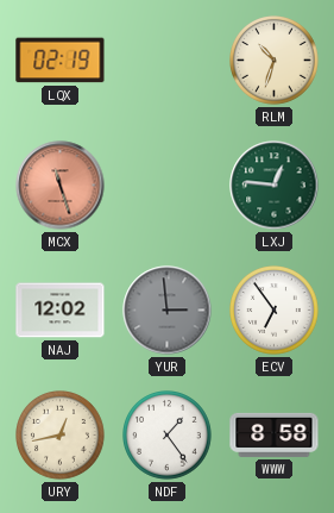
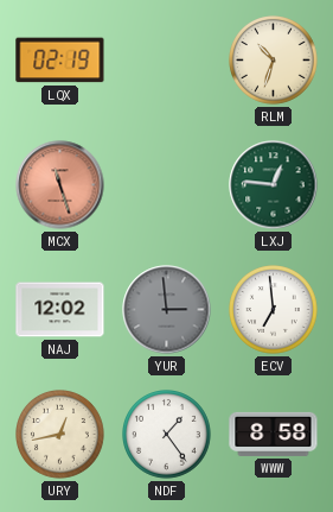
ECV: 6:54 -> 6:59 (274, 310)
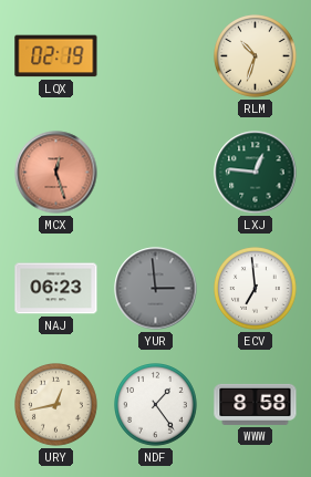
MCX: 11:27 -> 12:27 (56, 173)
NAJ: 12:02 -> 06:23 (56, 289)
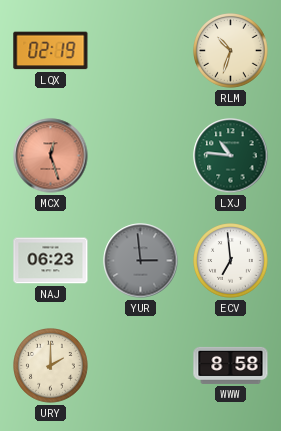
LXJ: 12:46 -> 10:46 (231, 156)
URY: 12:43 -> 2:00 (51, 366)
NDF: 1:24 -> none (156, 405)
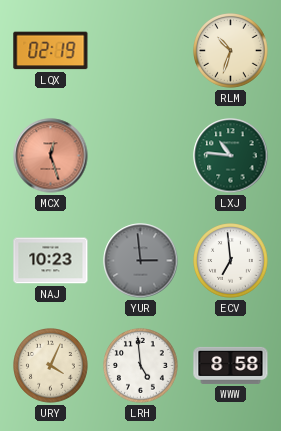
NAJ: 06:23 -> 10:23 (51, 261)
URY: 2:00 -> 4:04 (51, 366)
LRH: none -> 4:59 (141, 366)
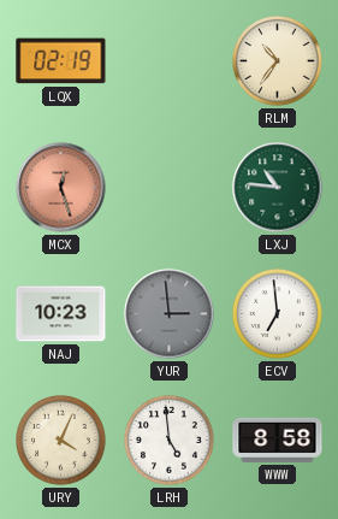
RLM: 10:33 -> 10:36 (278, 61)
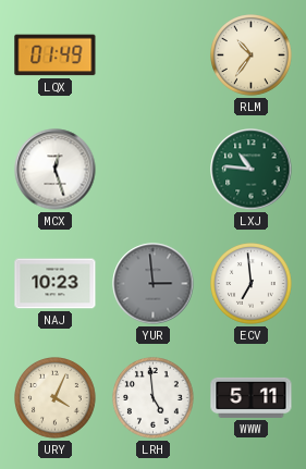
LQX: 02:19 -> 01:49 (56, 55)
MCX dial: salmon -> white (56, 170)
WWW: 8:58 -> 5:11 (252, 397)
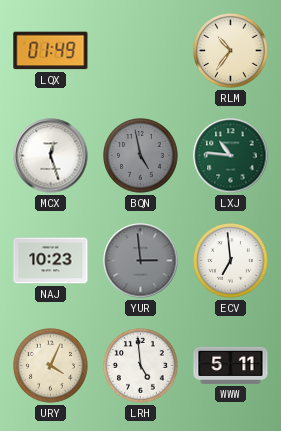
BQN: none -> 4:58 (141, 156)
